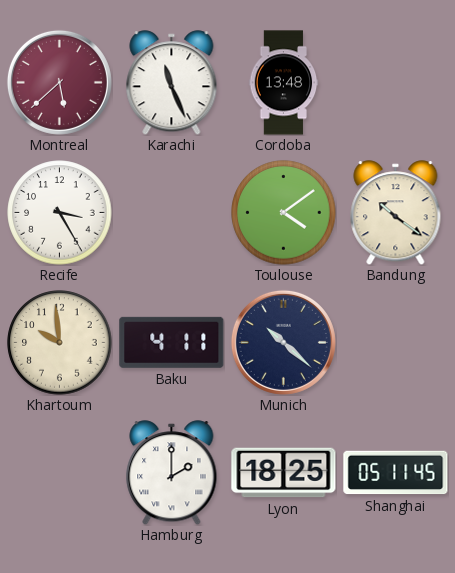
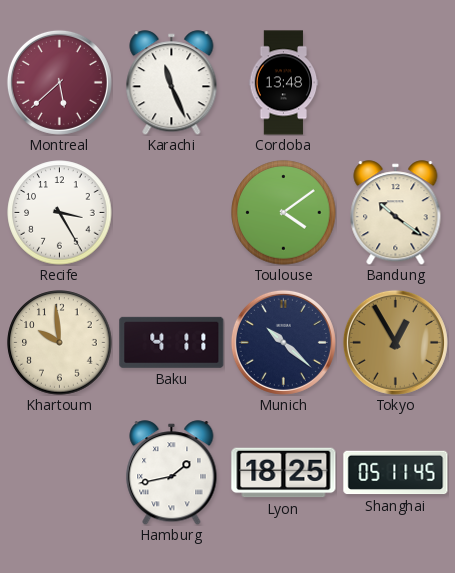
Tokyo: none -> 12:55 (395, 342)
Hamburg: 2:00 -> 1:43 (172, 473)
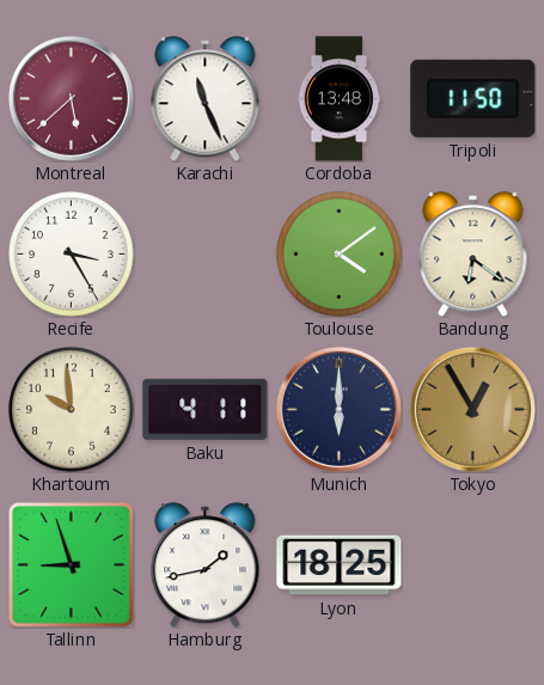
Tripoli: none -> 11:50 (473, 98)
Bandung: 10:21 -> 6:21 (473, 255)
Munich: 10:22 -> 6:00 (338, 409)
Tallinn: none -> 8:57 (72, 565)
Shanghai: 05:11 -> none (396, 473)
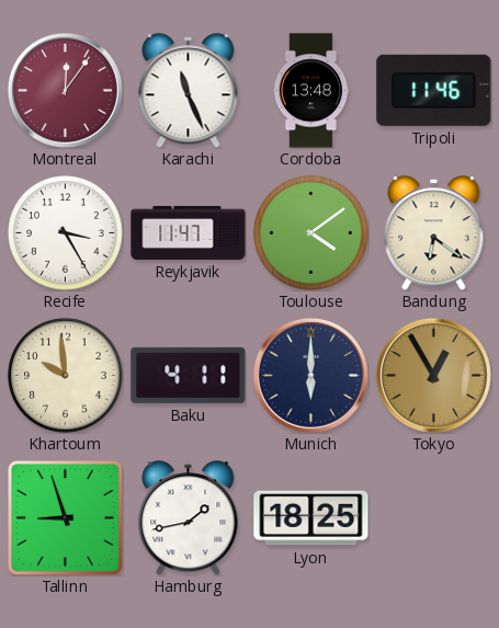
Montreal: 5:38 -> 12:06 (65, 90)
Tripoli: 11:50 -> 11:46 (434, 90)
Reykjavik: none -> 11:47 (189, 232)
